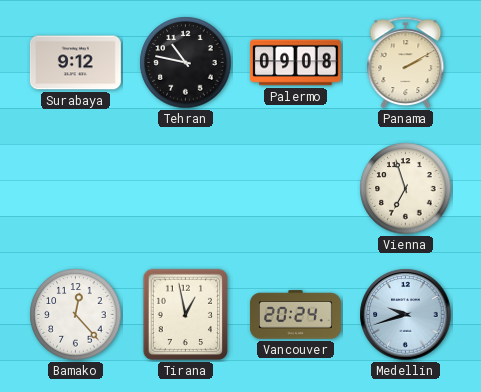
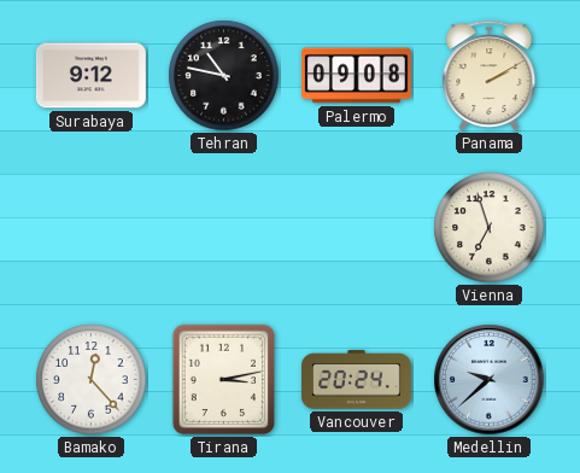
Tirana: 12:58 -> 3:13 (224, 380)
Medellin: 9:42 -> 9:38 (490, 380)
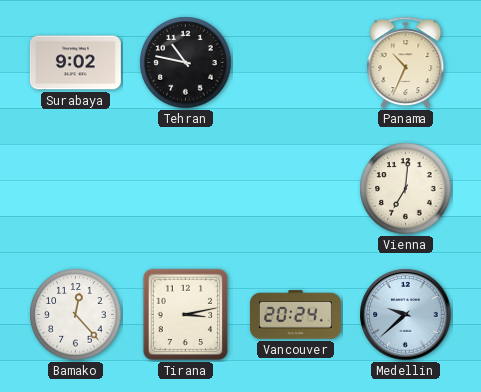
Surabaya: 9:12 -> 9:02 (75, 63)
Palermo: 09:08 -> none (356, 76)
Panama: 2:10 -> 10:34 (406, 63)
Vienna: 6:57 -> 7:01 (406, 189)
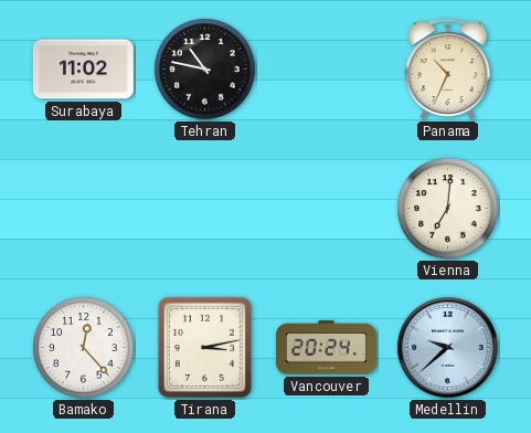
Surabaya: 9:02 -> 11:02 (83, 70)
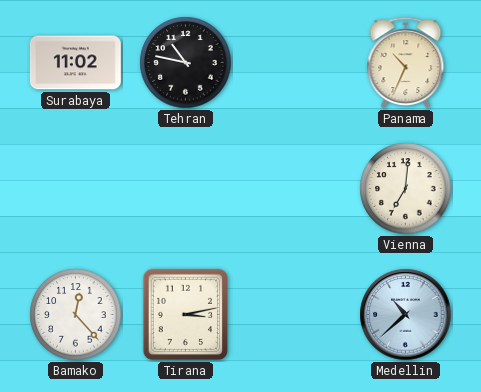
Vancouver: 20:24 -> none (326, 348)
Medellin: 9:38 -> 10:38 (406, 315)
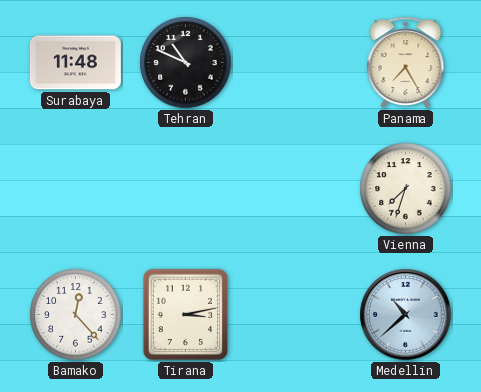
Surabaya: 11:02 -> 11:48 (75, 63)
Tehran: 10:47 -> 10:49 (186, 63)
Panama: 10:34 -> 7:25 (406, 63)
Vienna: 7:01 -> 7:33 (406, 189)
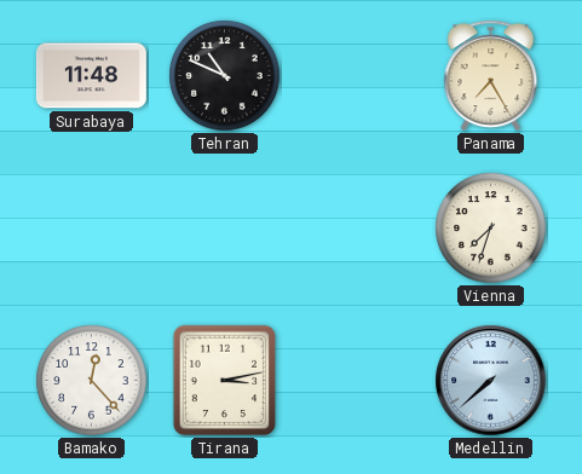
Medellin: 10:38 -> 7:38 (491, 381)
